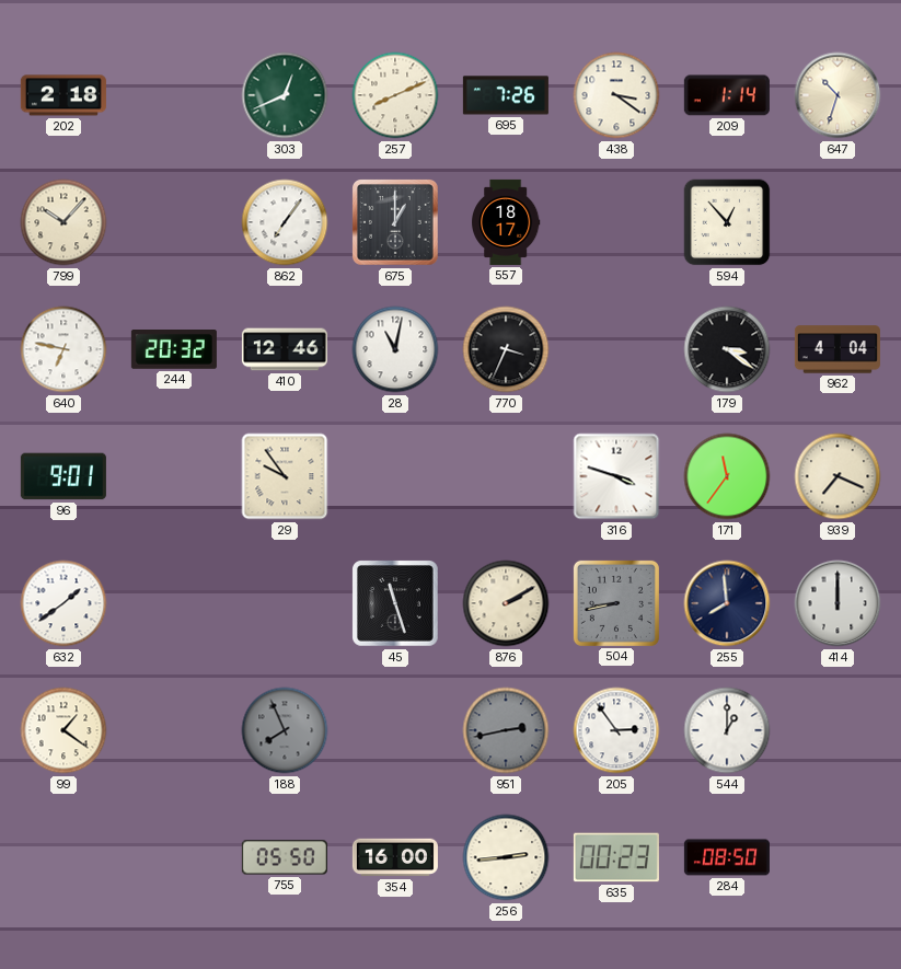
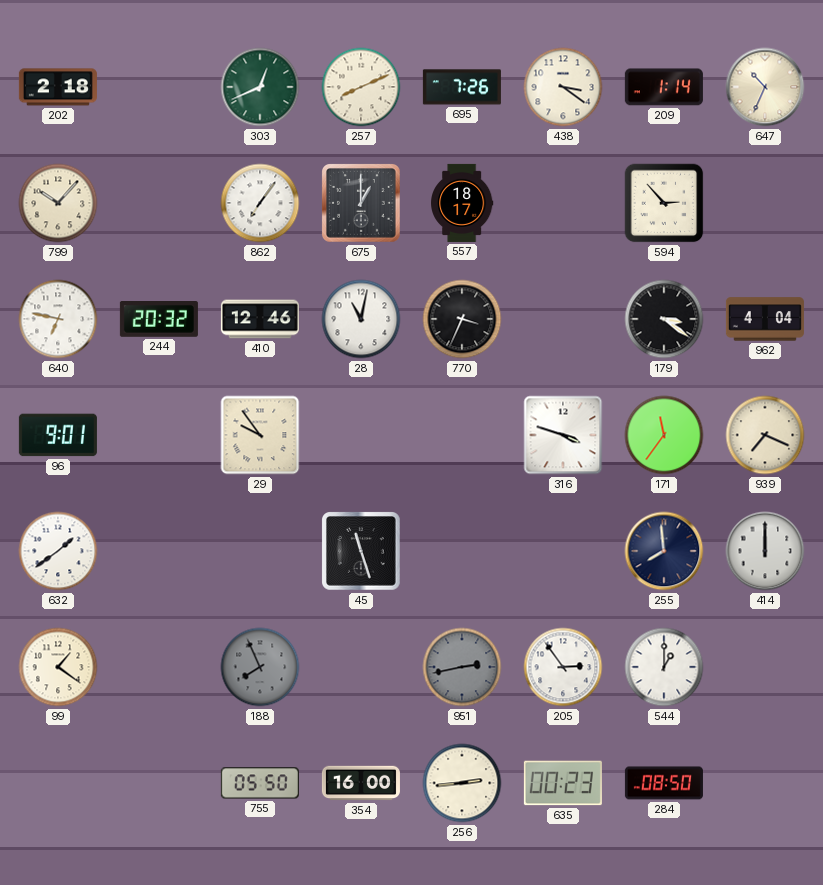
647: 10:33 -> 10:34 (765, 87)
594: 12:53 -> 2:53 (664, 203)
876: 2:10 -> none (506, 603)
504: 8:43 -> none (616, 603)
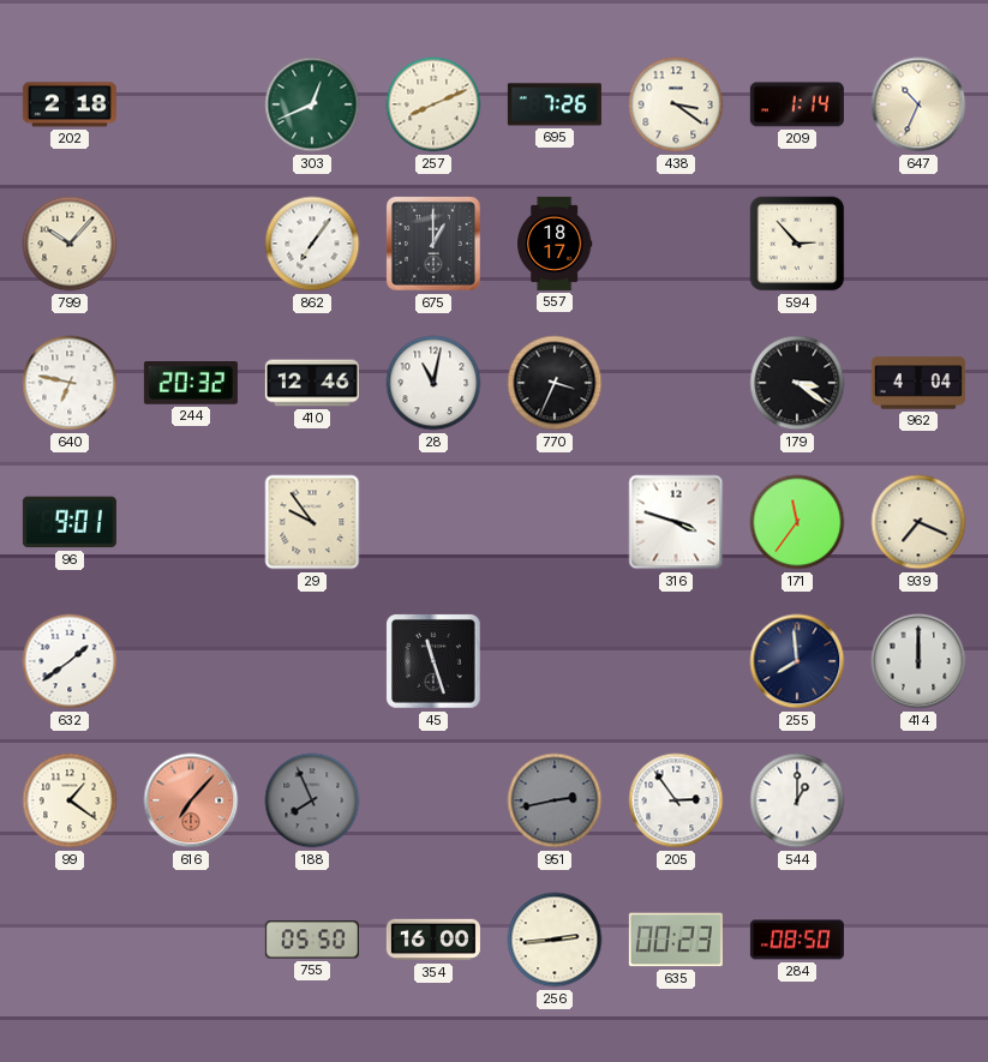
616: none -> 7:07 (191, 800)
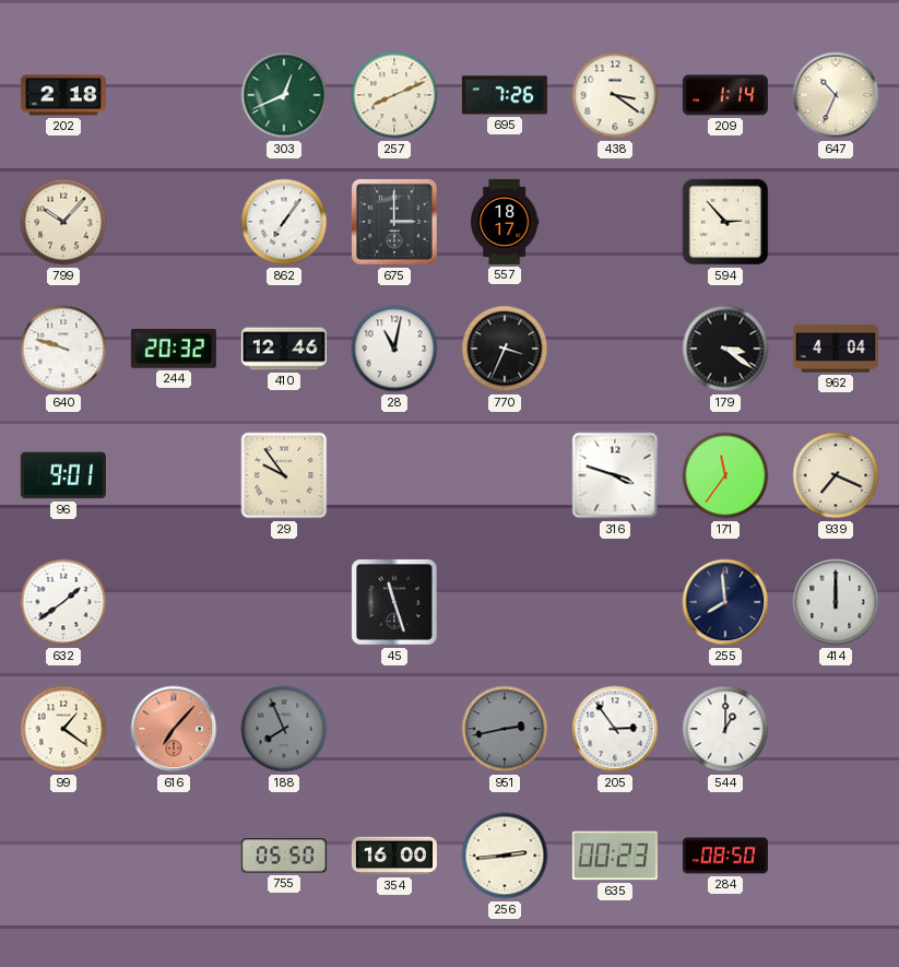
675: 1:00 -> 3:00 (395, 223)
640: 6:47 -> 9:48 (63, 349)
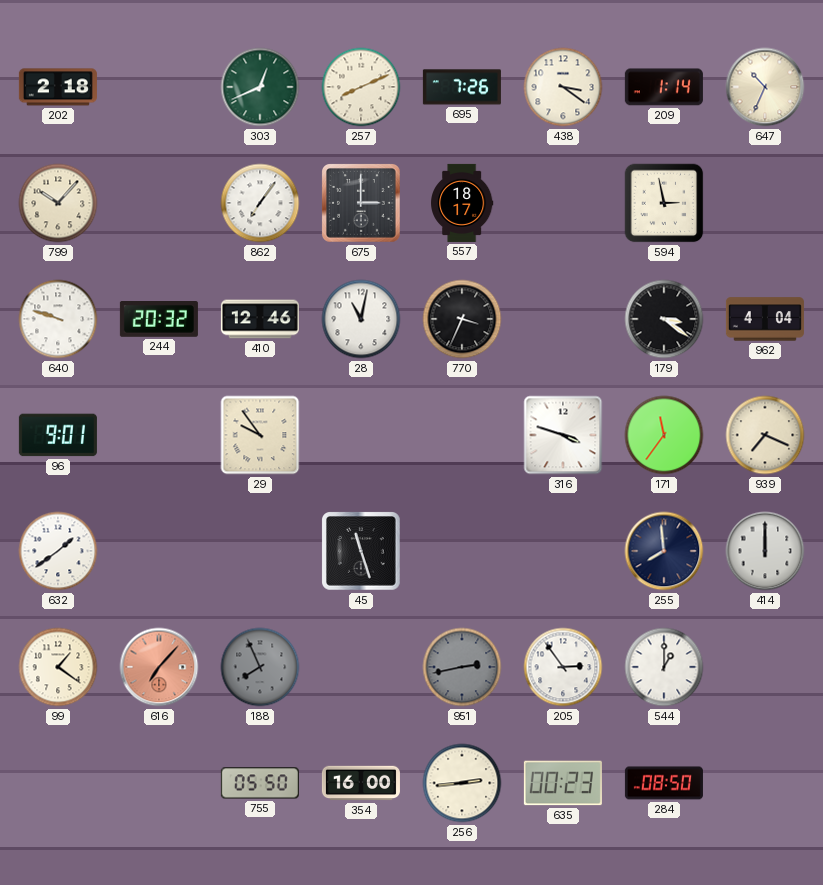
594: 2:53 -> 2:58 (664, 203)
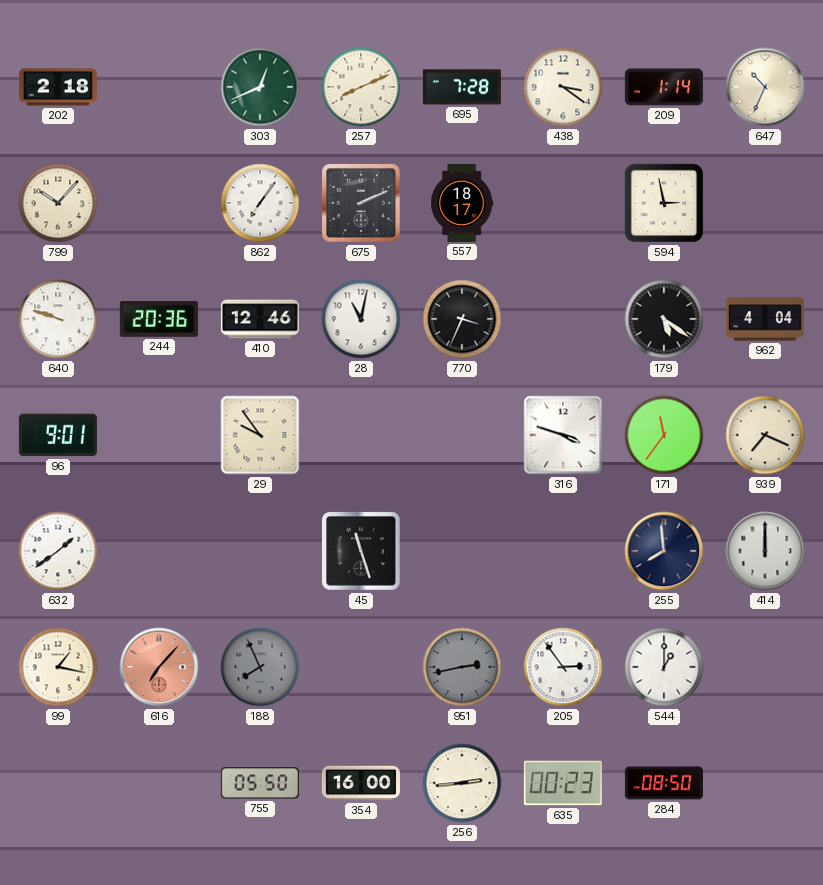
695: 7:26 -> 7:28 (462, 87)
675: 3:00 -> 2:11 (362, 204)
244: 20:32 -> 20:36 (159, 320)
179: 3:21 -> 5:21 (664, 319)
99: 1:21 -> 1:17 (58, 667)
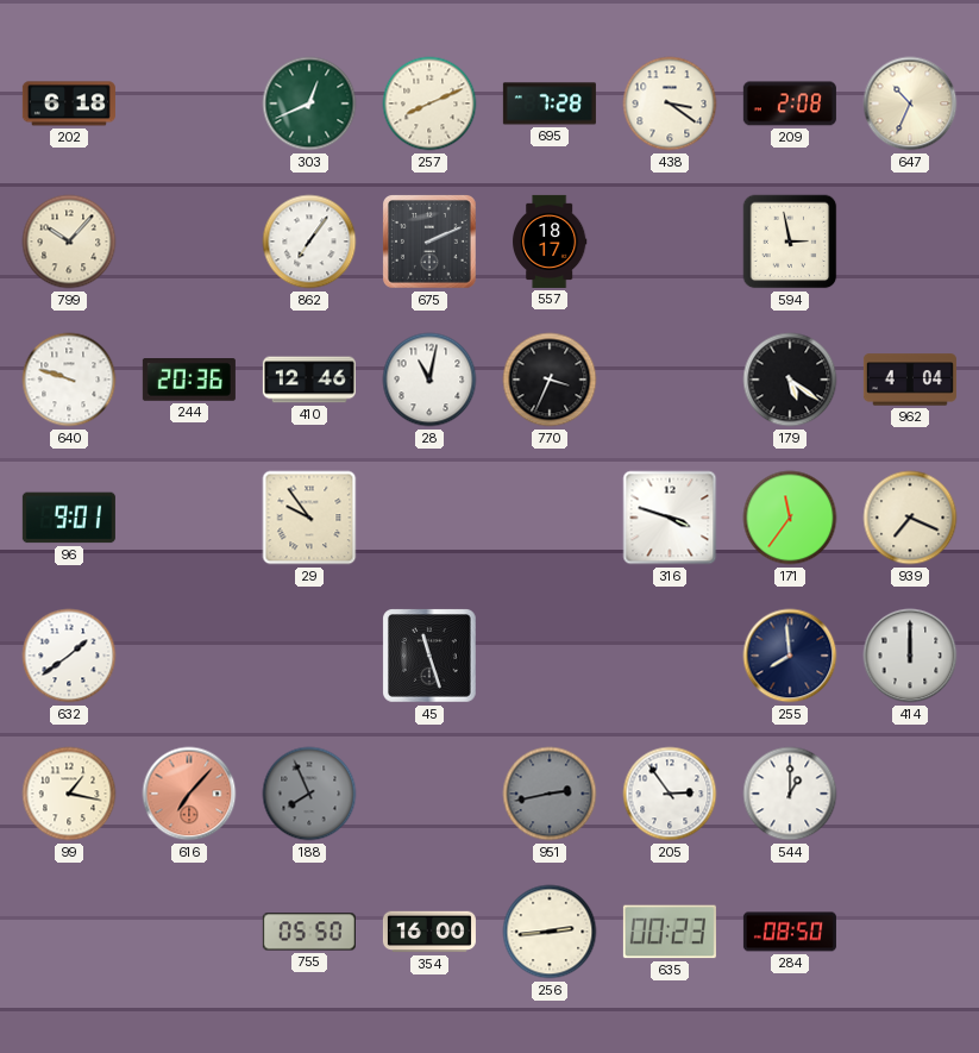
202: 2:18 -> 6:18 (69, 104)
209: 1:14 -> 2:08 (790, 104)
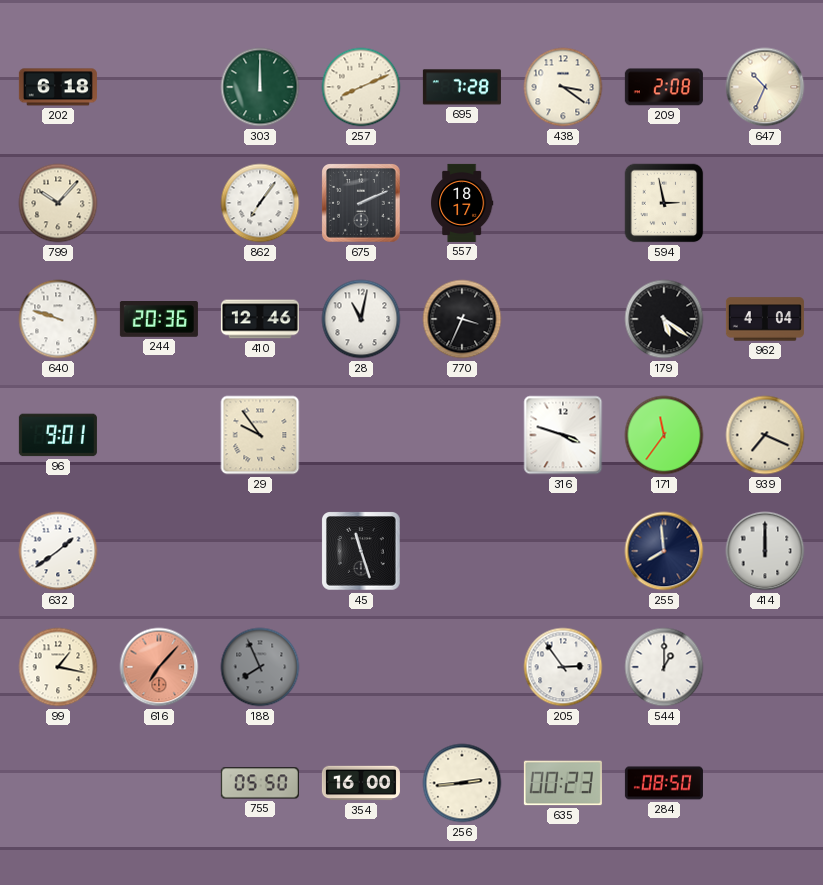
303: 12:41 -> 12:00 (260, 87)
951: 2:43 -> none (550, 794)
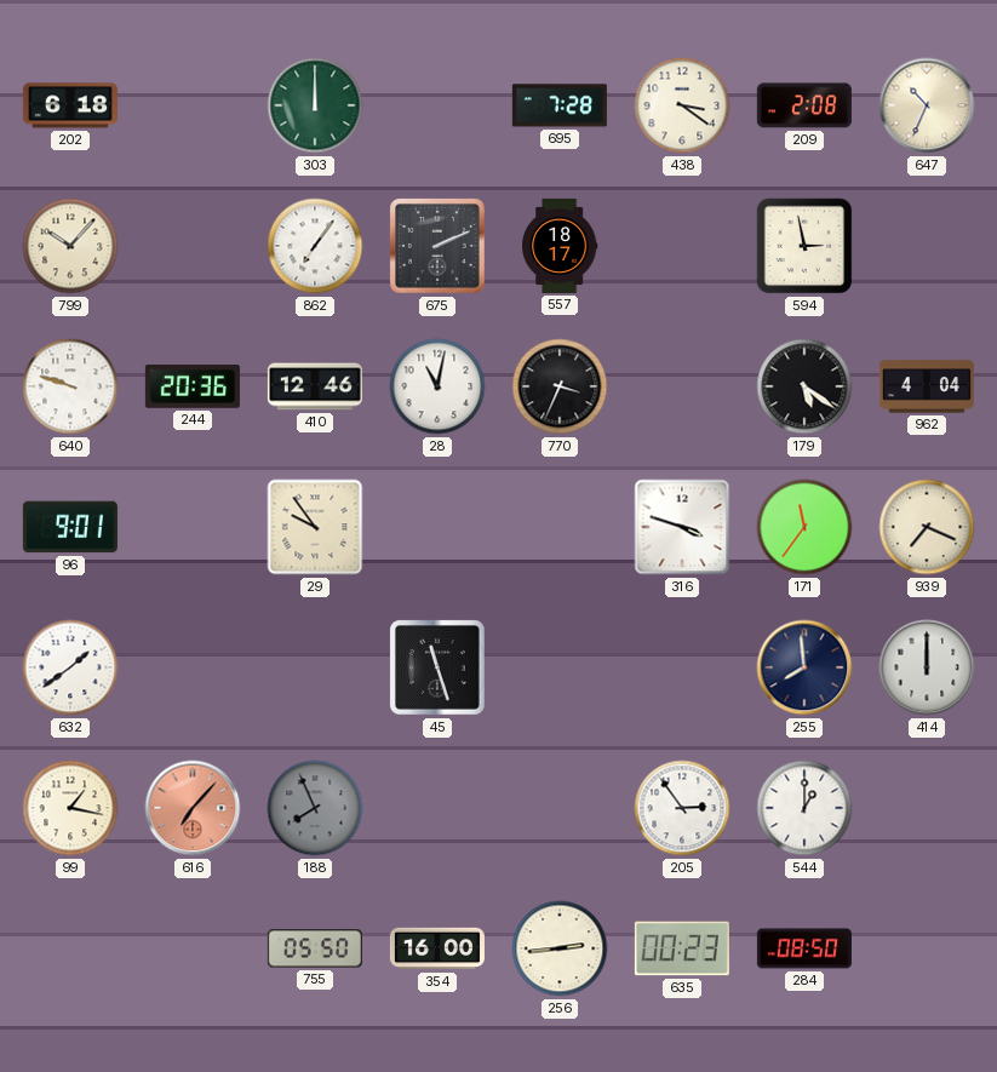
257: 8:11 -> none (361, 87)
